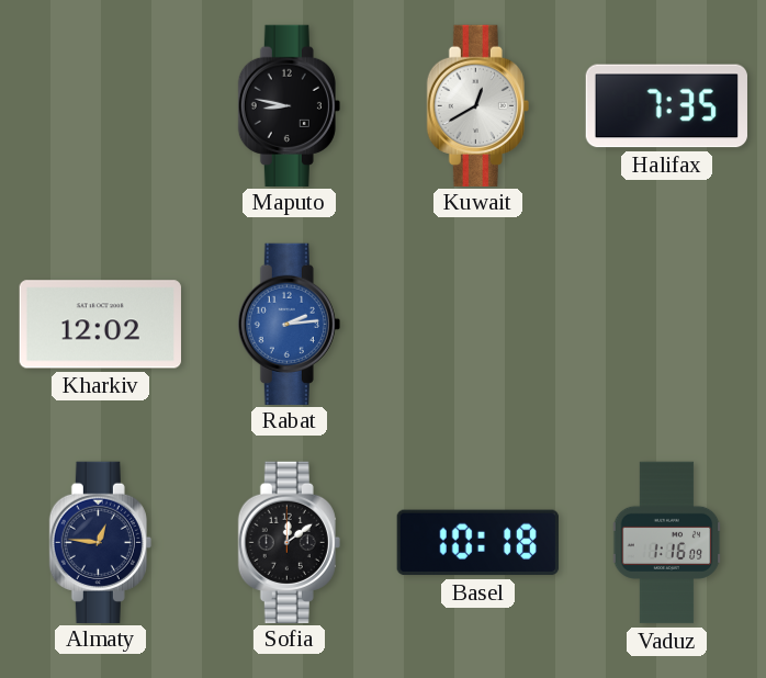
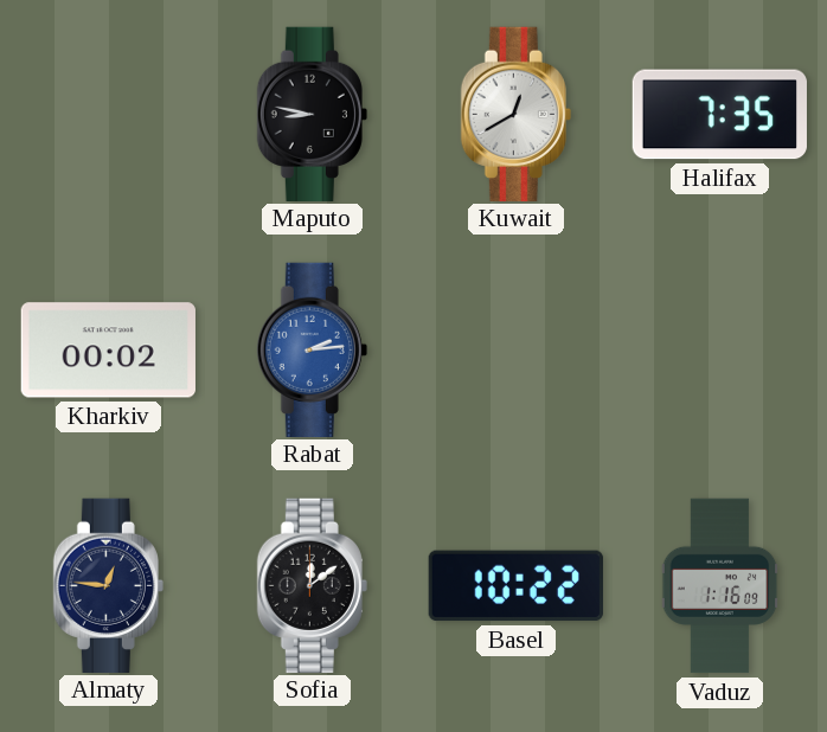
Kharkiv: 12:02 -> 00:02 (108, 351)
Basel: 10:18 -> 10:22 (515, 586)
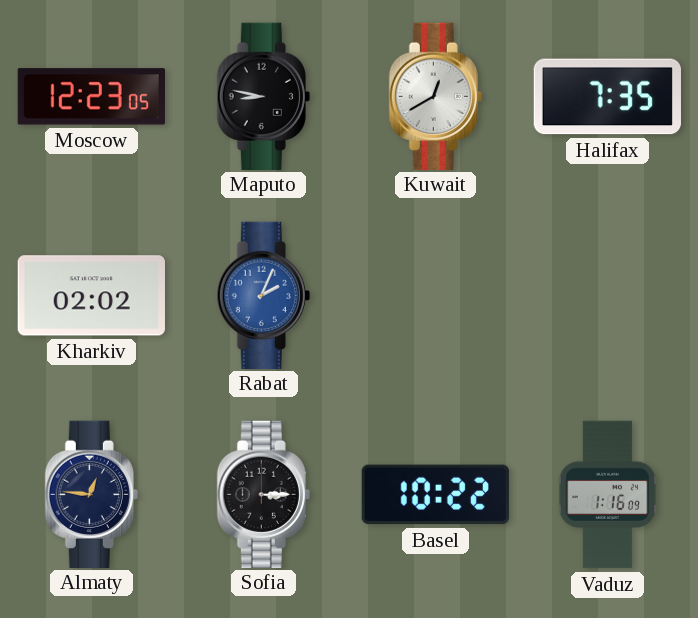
Moscow: none -> 12:23 (91, 97)
Kharkiv: 00:02 -> 02:02 (91, 296)
Rabat: 2:14 -> 2:04 (263, 295)
Sofia: 12:09 -> 3:15 (263, 494)
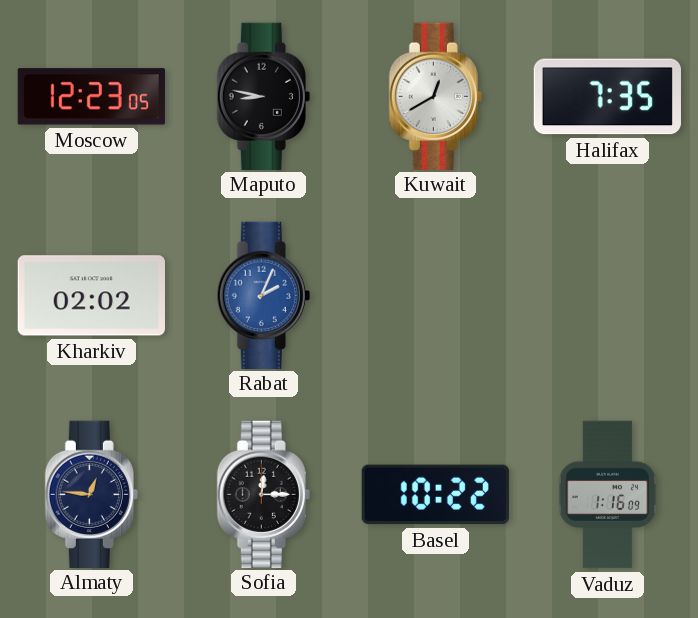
Sofia: 3:15 -> 12:15 (263, 494)
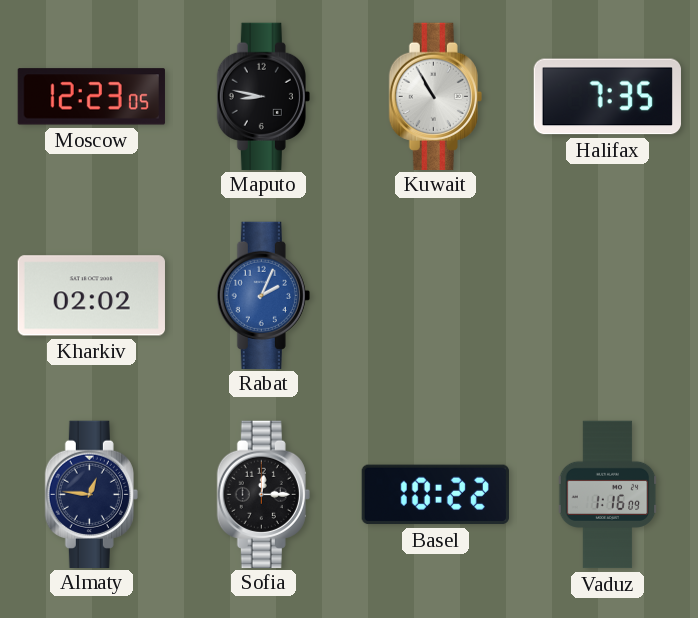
Kuwait: 12:40 -> 10:55 (435, 96)
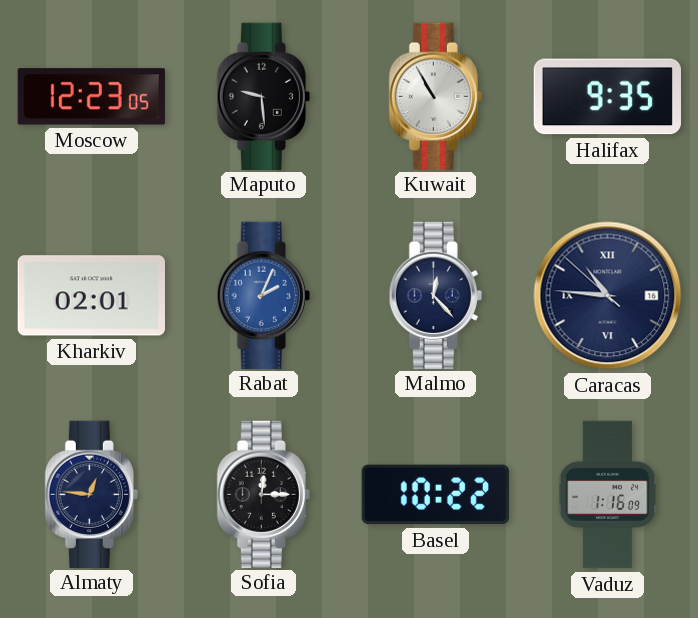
Maputo: 8:47 -> 9:29 (263, 96)
Halifax: 7:35 -> 9:35 (607, 97)
Kharkiv: 02:02 -> 02:01 (91, 296)
Malmo: none -> 12:23 (435, 295)
Caracas: none -> 10:45 (608, 296)
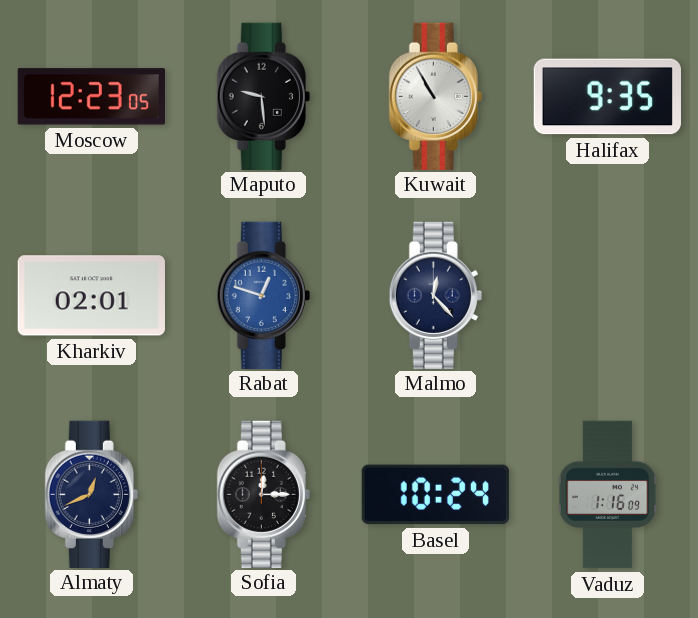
Rabat: 2:04 -> 12:48 (263, 295)
Caracas: 10:45 -> none (608, 296)
Almaty: 12:46 -> 12:41 (91, 494)
Basel: 10:22 -> 10:24 (435, 495)
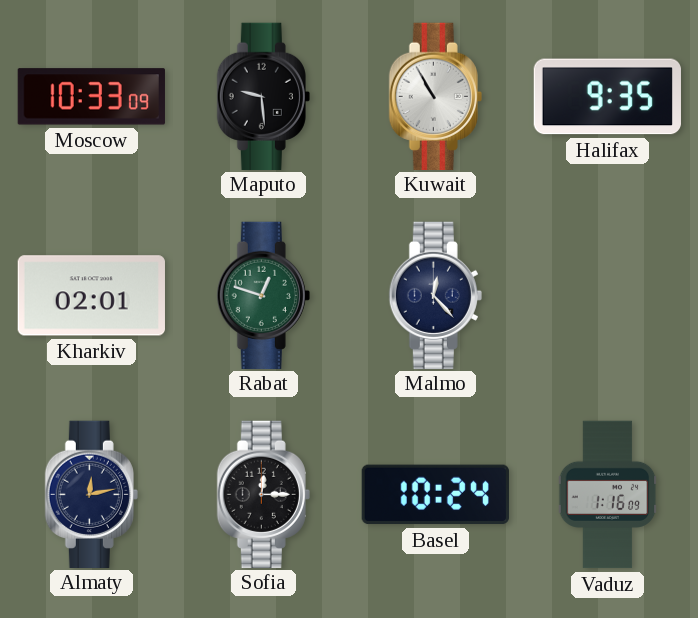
Moscow: 12:23 -> 10:33 (91, 97)
Rabat dial: blue -> green (263, 295)
Almaty: 12:41 -> 12:13 (91, 494)
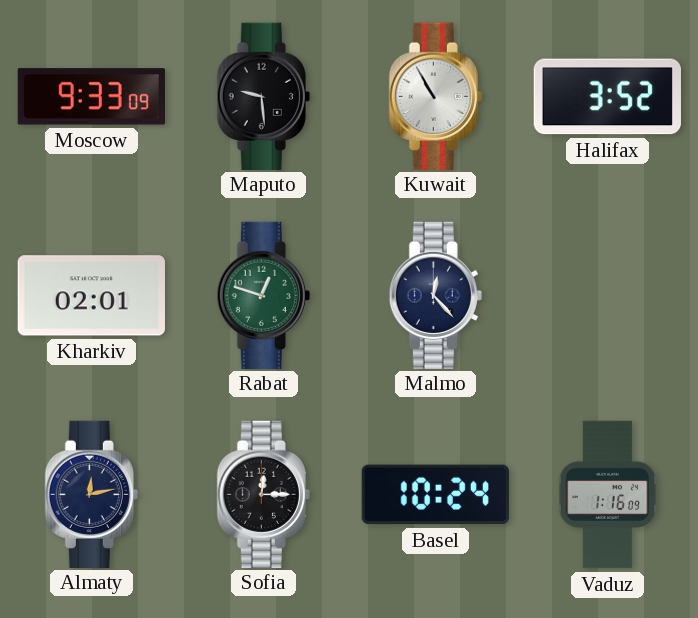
Moscow: 10:33 -> 9:33 (91, 97)
Halifax: 9:35 -> 3:52 (607, 97)
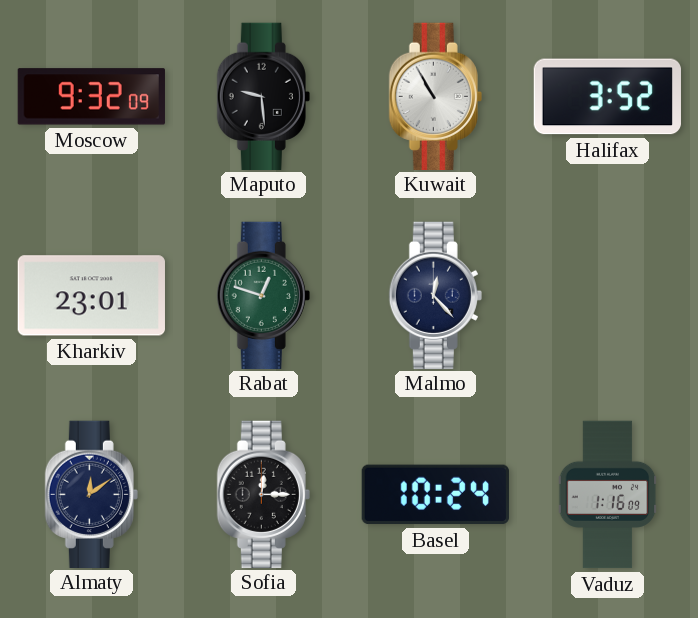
Moscow: 9:33 -> 9:32 (91, 97)
Kharkiv: 02:01 -> 23:01 (91, 296)
Almaty: 12:13 -> 12:09 (91, 494)
